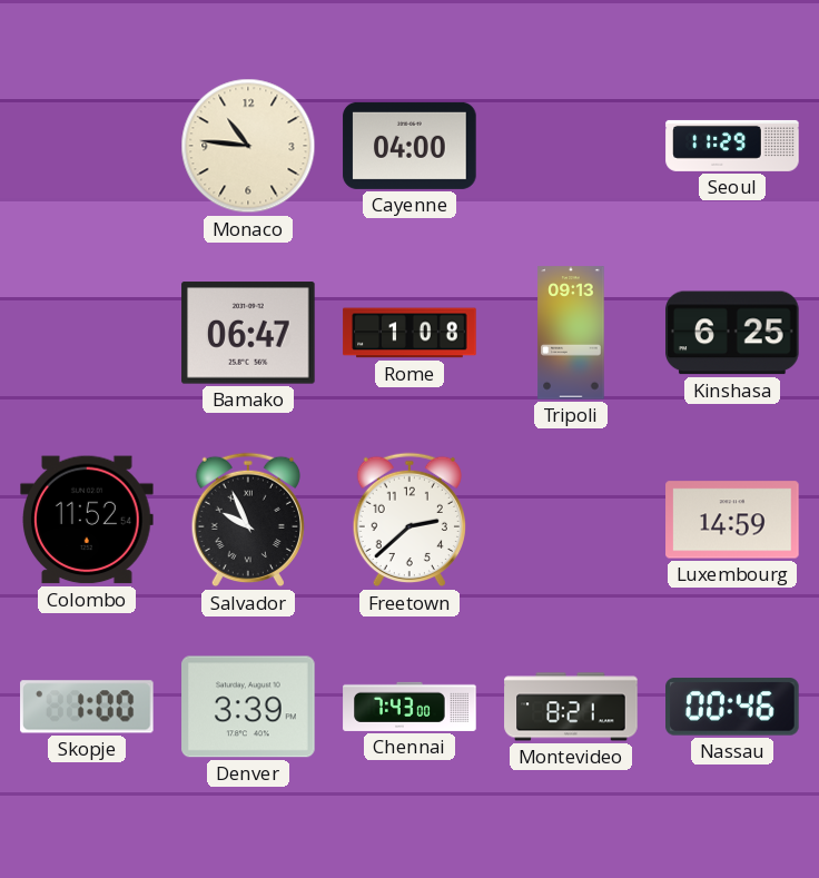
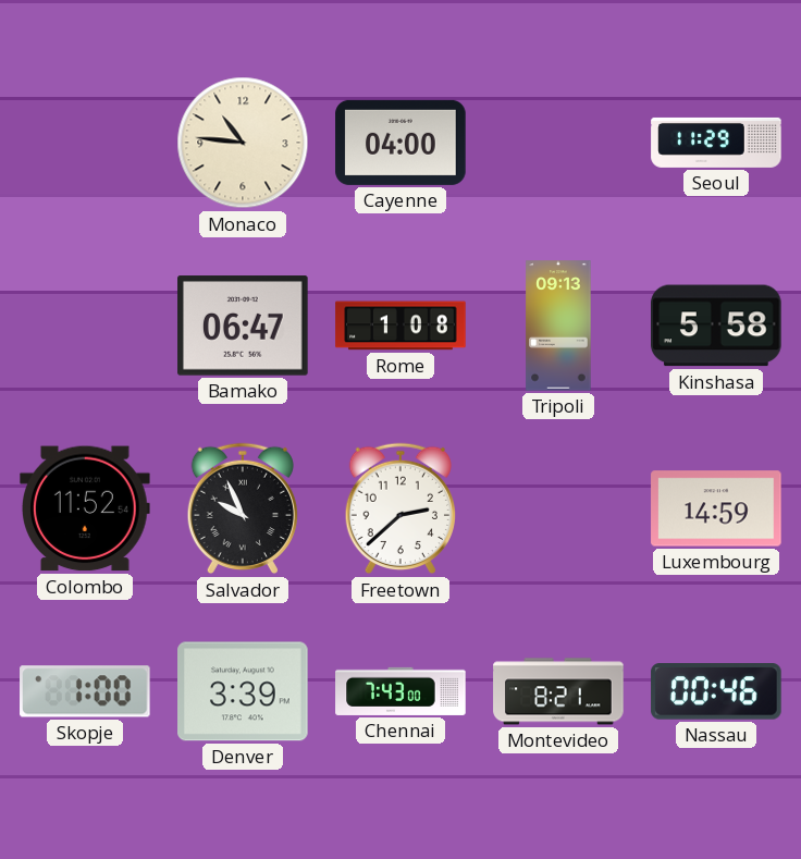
Kinshasa: 6:25 -> 5:58 (717, 326)
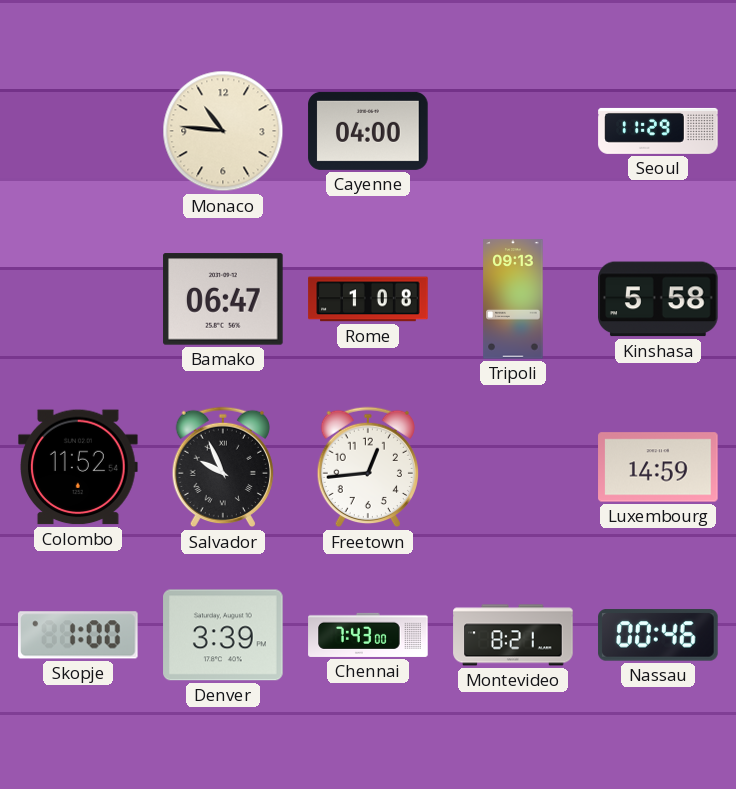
Freetown: 2:38 -> 12:44 (368, 467)
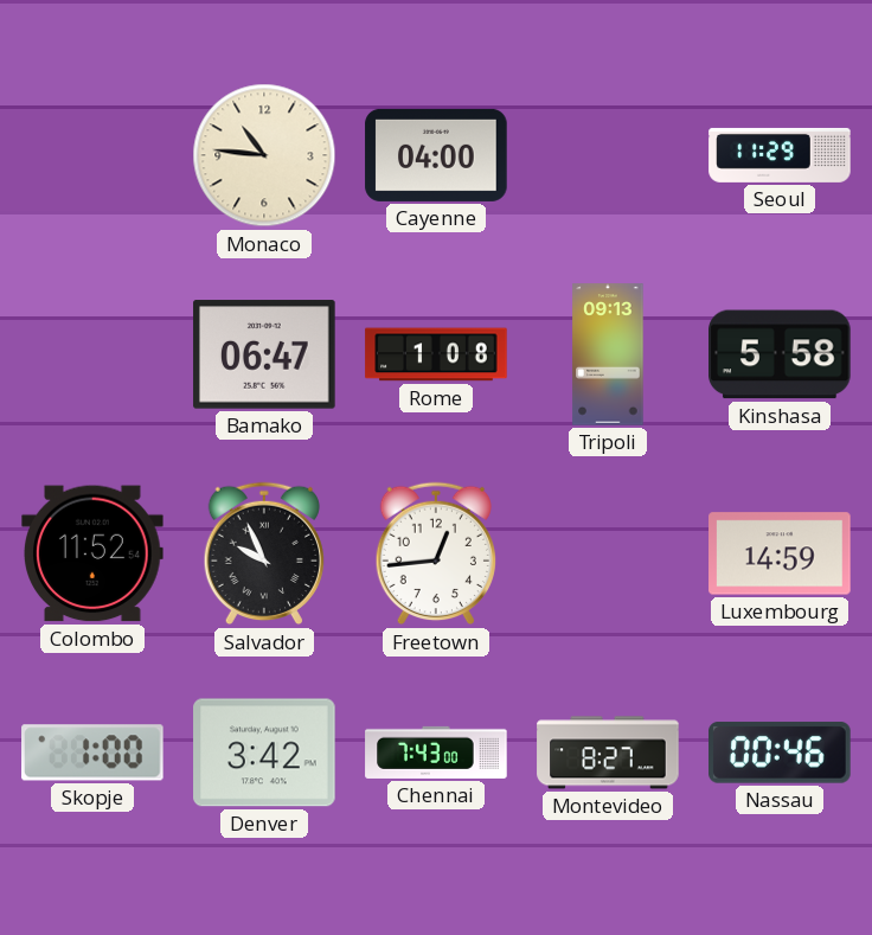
Denver: 3:39 -> 3:42 (264, 753)
Montevideo: 8:21 -> 8:27 (608, 753)
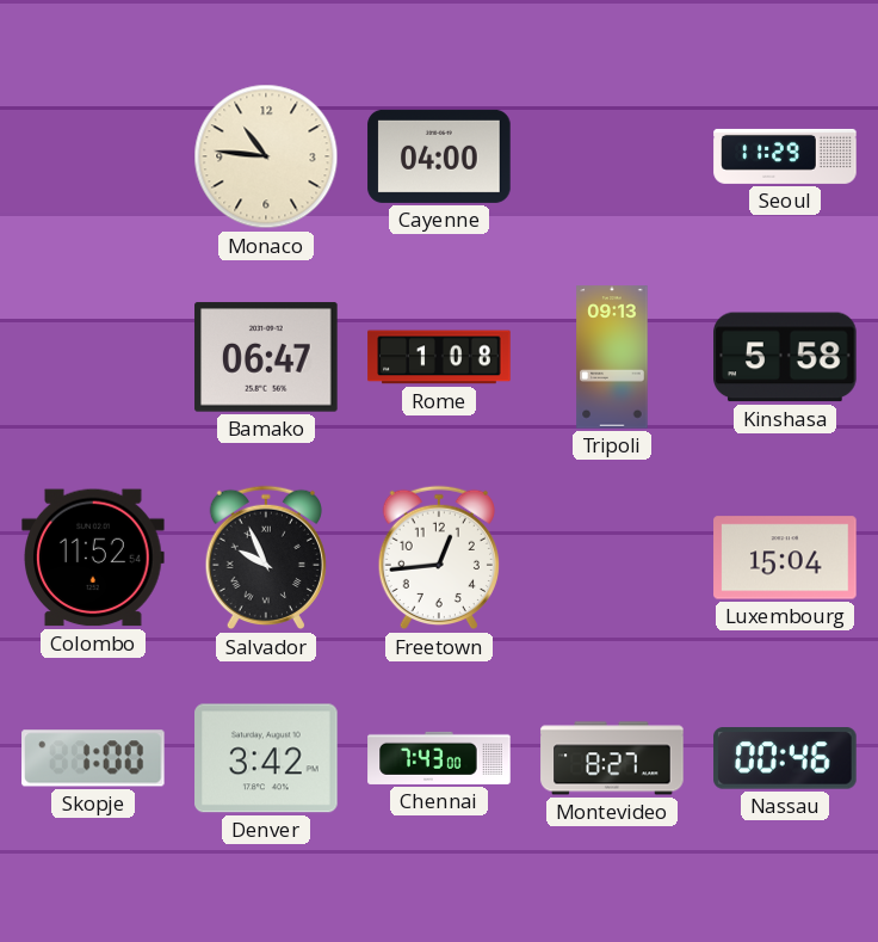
Luxembourg: 14:59 -> 15:04 (785, 558)
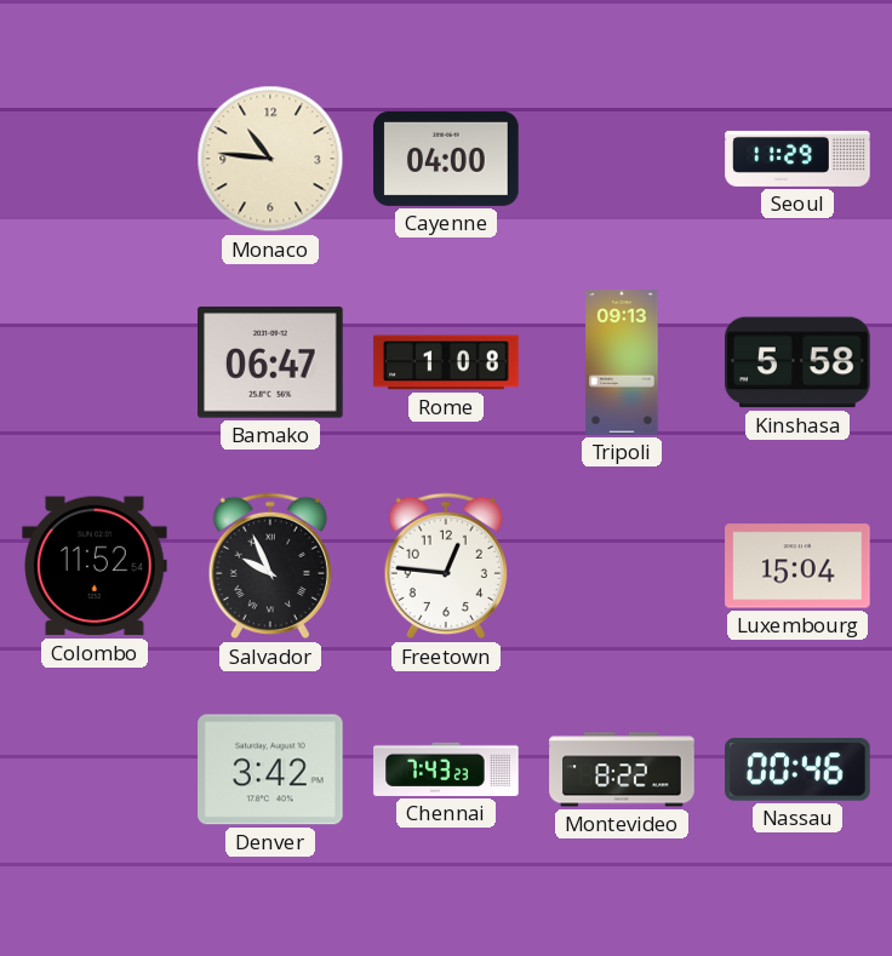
Freetown: 12:44 -> 12:46 (446, 566)
Skopje: 1:00 -> none (93, 758)
Chennai: 7:43:00 -> 7:43:23 (446, 769)
Montevideo: 8:27 -> 8:22 (622, 769)
